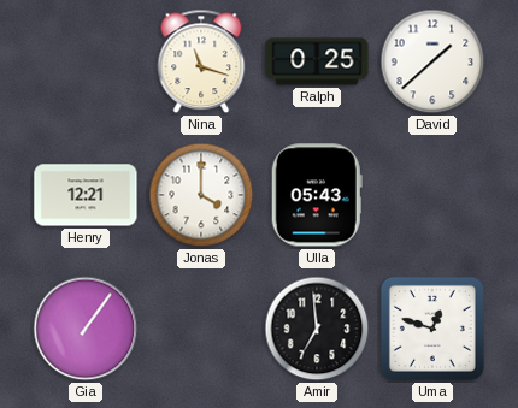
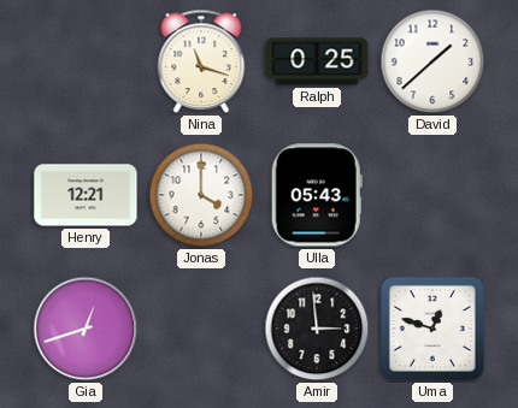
Gia: 1:06 -> 12:42 (86, 329)
Amir: 6:59 -> 2:59 (317, 329)
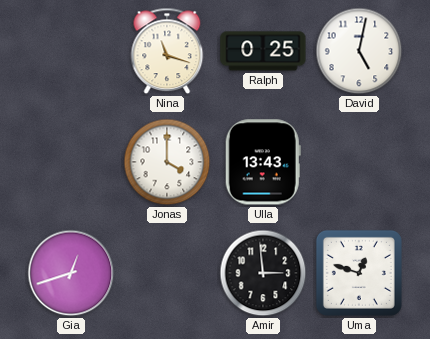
David: 1:38 -> 5:02 (359, 51)
Henry: 12:21 -> none (86, 195)
Ulla: 05:43 -> 13:43 (263, 162)
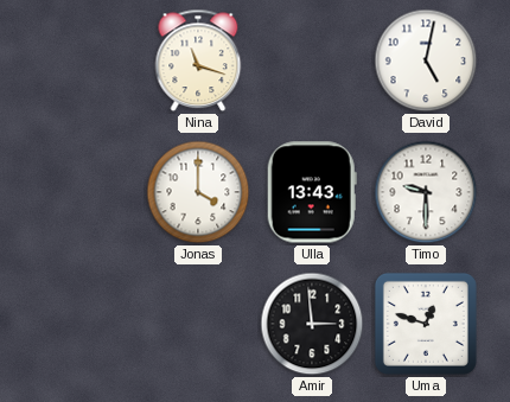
Ralph: 0:25 -> none (263, 51)
Timo: none -> 9:30 (426, 192)
Gia: 12:42 -> none (71, 273)
